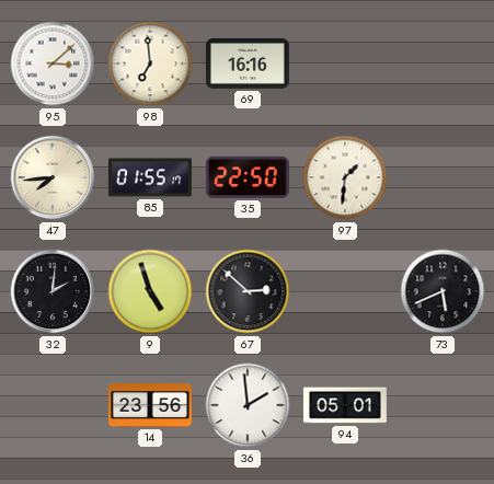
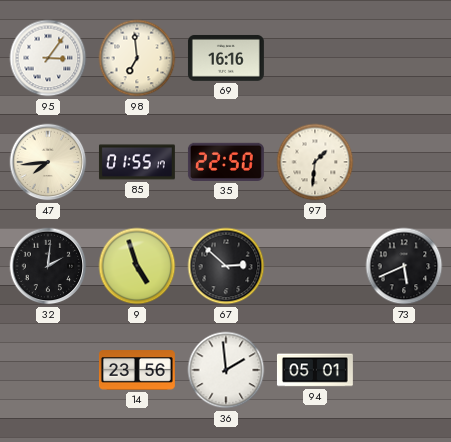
95: 3:08 -> 3:06 (48, 58)
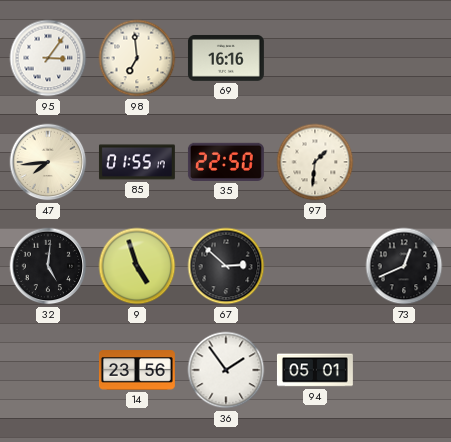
32: 2:01 -> 5:01 (48, 266)
73: 5:41 -> 12:41 (404, 266)
36: 1:59 -> 1:54 (226, 370)
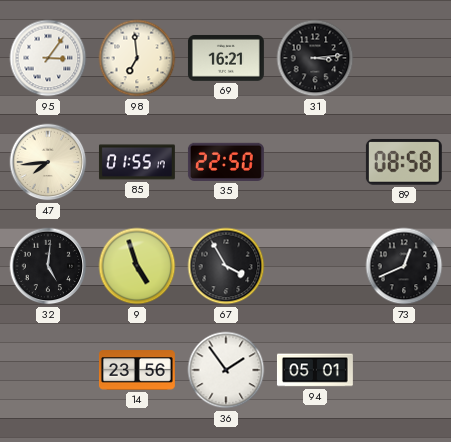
69: 16:16 -> 16:21 (226, 58)
31: none -> 3:14 (315, 58)
97: 1:31 -> none (315, 162)
89: none -> 08:58 (404, 162)
67: 2:52 -> 3:55 (226, 266)
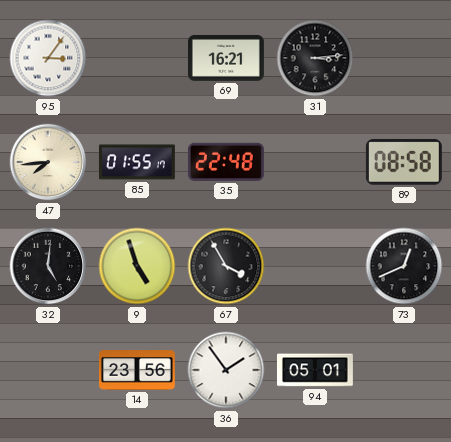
98: 6:59 -> none (137, 58)
35: 22:50 -> 22:48 (226, 162)
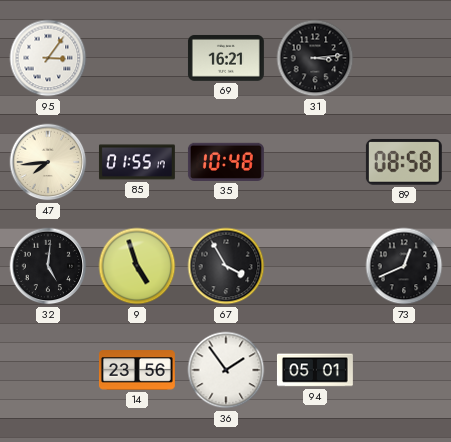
35: 22:48 -> 10:48 (226, 162)
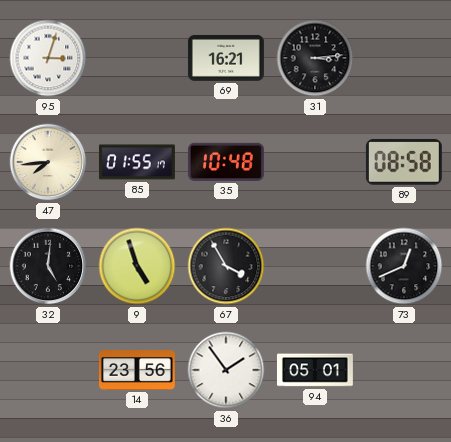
95: 3:06 -> 3:03 (48, 58)
